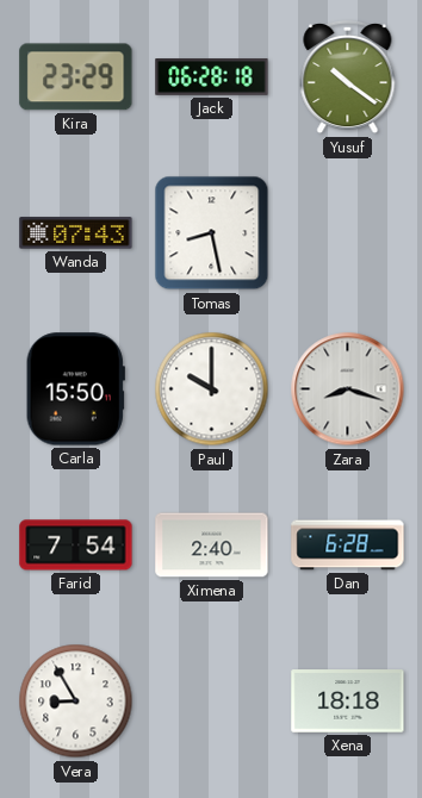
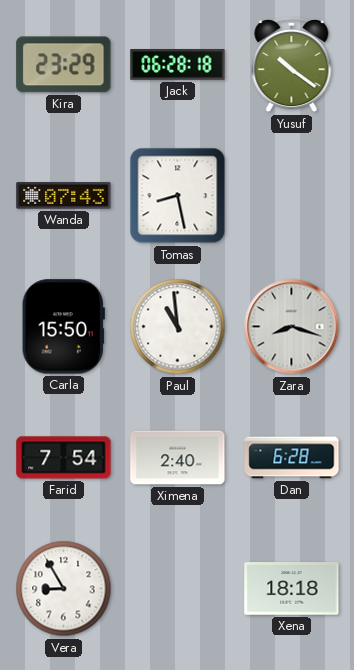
Paul: 10:00 -> 10:59 (178, 327)
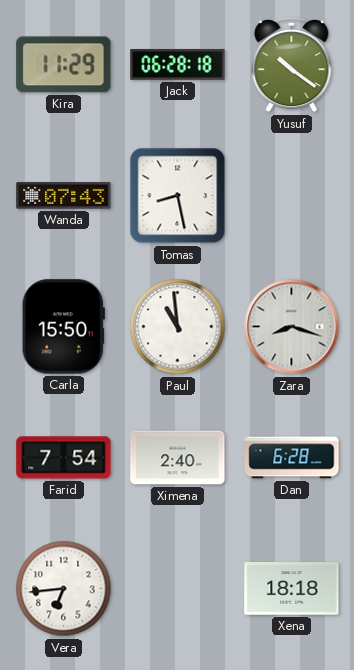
Kira: 23:29 -> 11:29 (64, 65)
Vera: 8:55 -> 6:44 (64, 589)
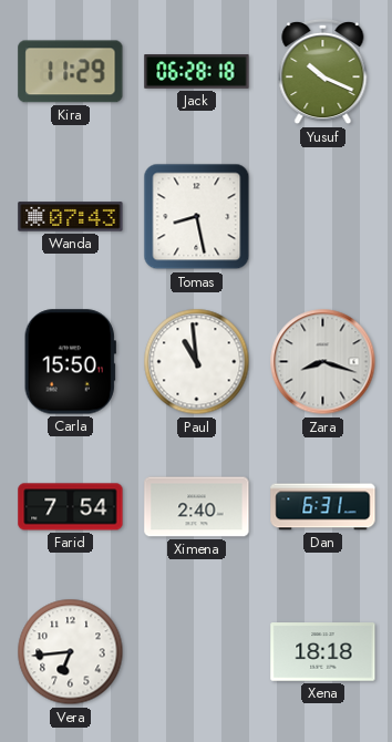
Yusuf: 10:21 -> 10:19 (323, 72)
Dan: 6:28 -> 6:31 (323, 507)
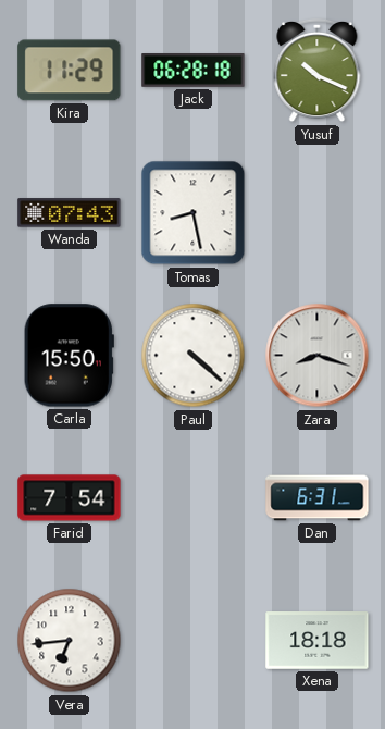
Paul: 10:59 -> 4:22 (194, 356)
Ximena: 2:40 -> none (197, 507)
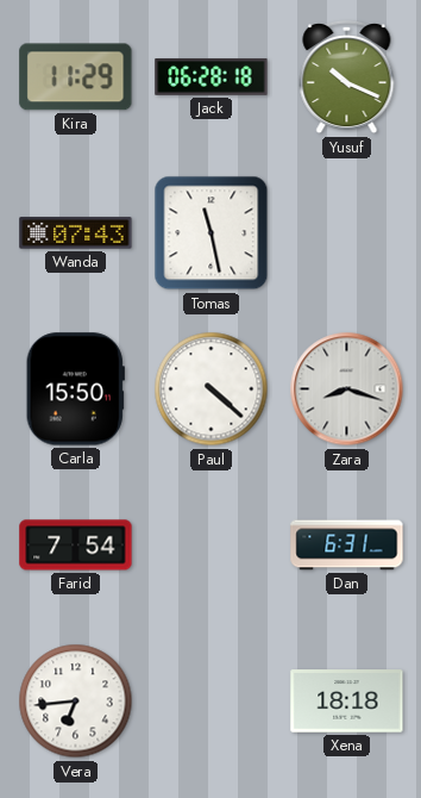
Tomas: 8:28 -> 11:28 (212, 233)
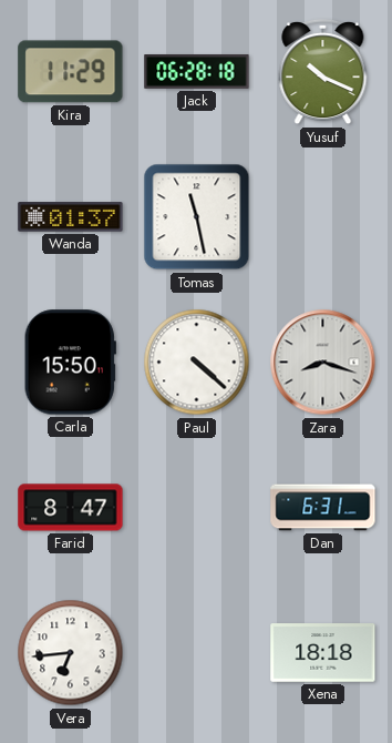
Wanda: 07:43 -> 01:37 (71, 217)
Farid: 7:54 -> 8:47 (71, 508)
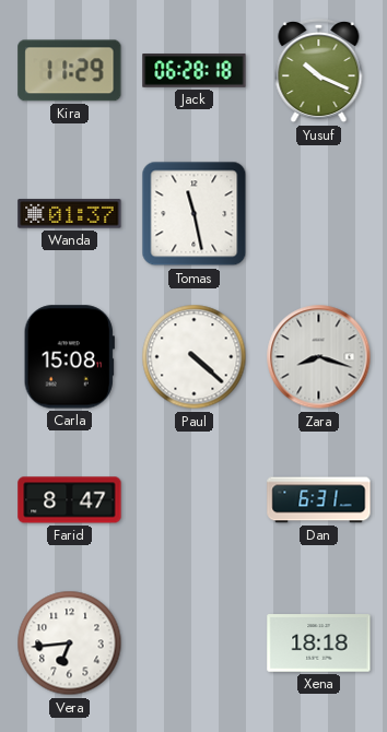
Carla: 15:50 -> 15:08 (69, 357)
